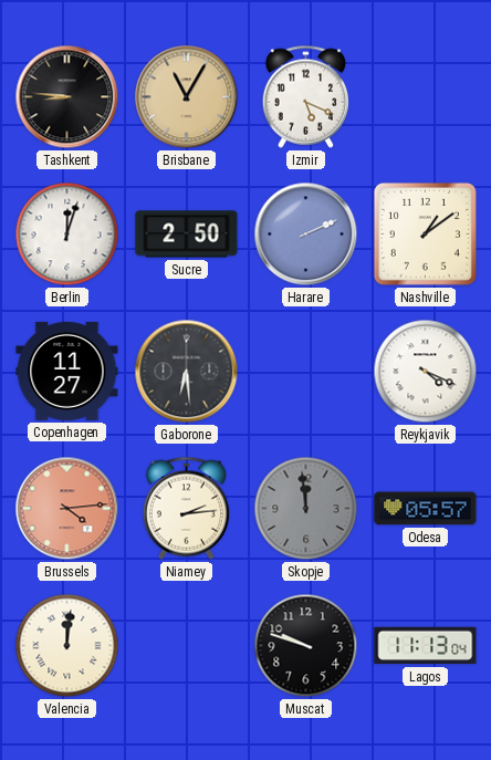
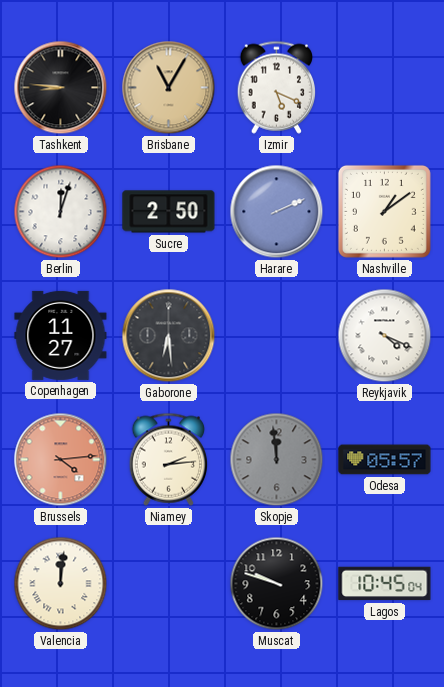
Lagos: 11:13 -> 10:45 (385, 584)
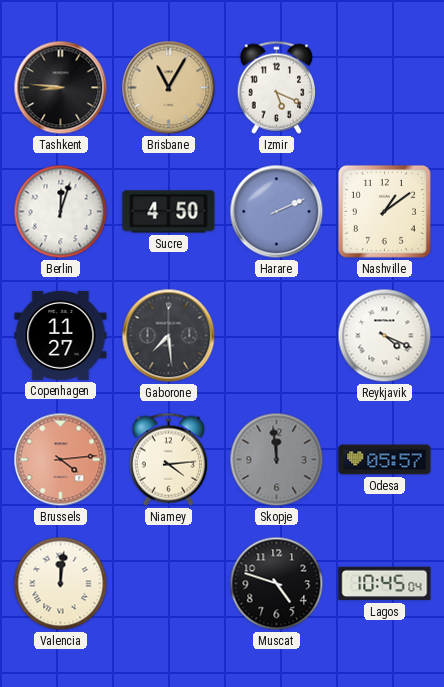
Sucre: 2:50 -> 4:50 (169, 212)
Gaborone: 6:29 -> 7:29 (169, 336)
Niamey: 2:14 -> 4:14 (168, 459)
Muscat: 9:48 -> 4:48 (277, 584)
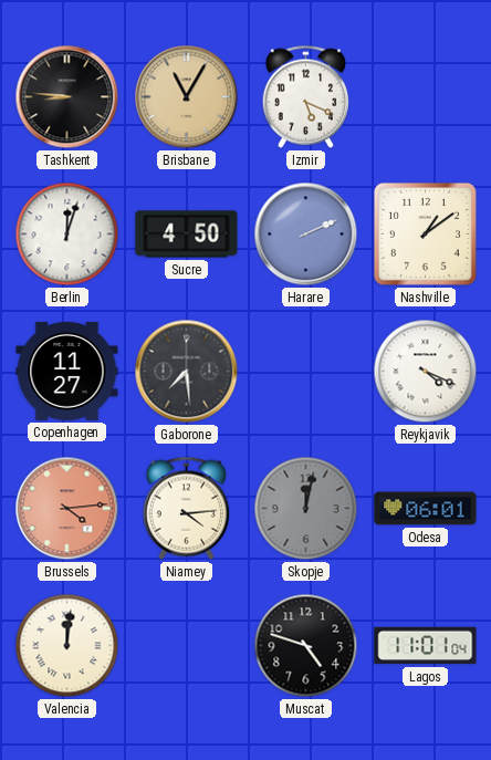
Skopje: 11:59 -> 12:02 (306, 509)
Odesa: 05:57 -> 06:01 (426, 509)
Lagos: 10:45 -> 11:01 (426, 646)
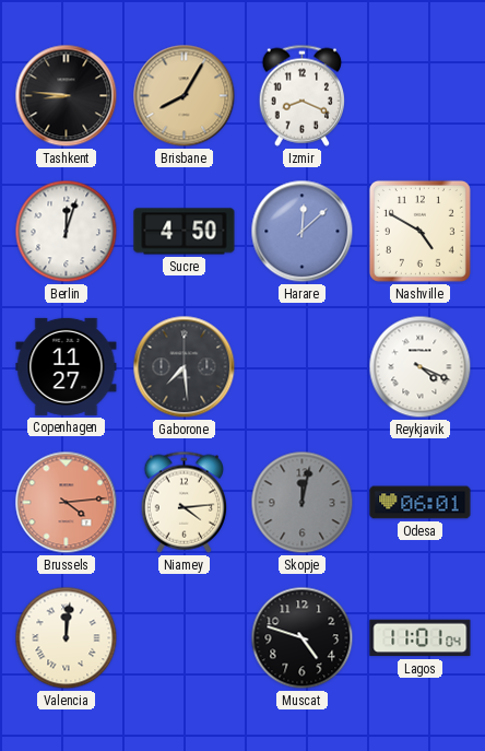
Brisbane: 11:05 -> 8:05 (185, 96)
Izmir: 5:19 -> 8:19 (301, 95)
Harare: 2:11 -> 12:08 (303, 232)
Nashville: 1:09 -> 4:50 (419, 231)
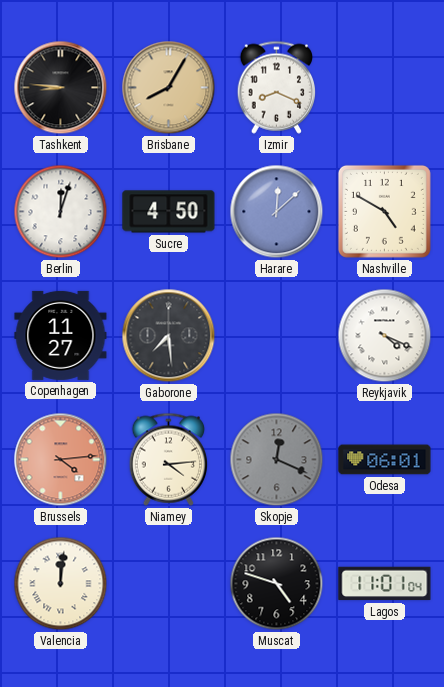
Skopje: 12:02 -> 12:19 (277, 460)
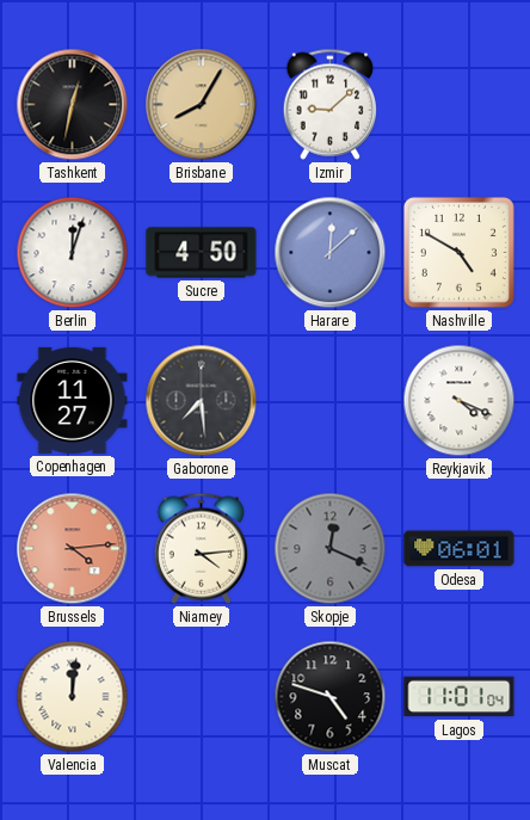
Tashkent: 8:46 -> 12:32 (73, 105)
Izmir: 8:19 -> 9:08 (329, 104)
